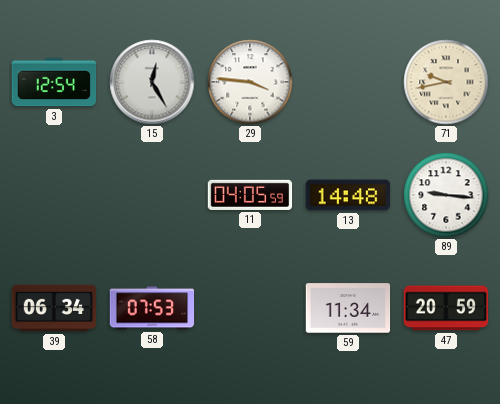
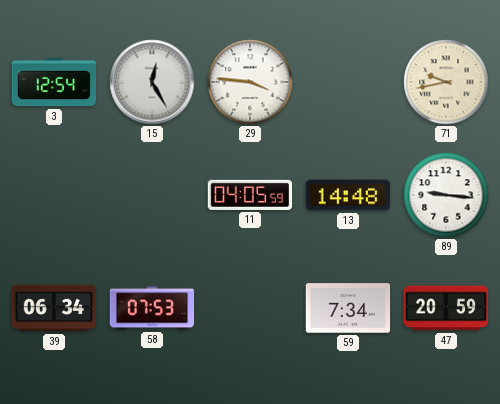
59: 11:34 -> 7:34 (348, 308)
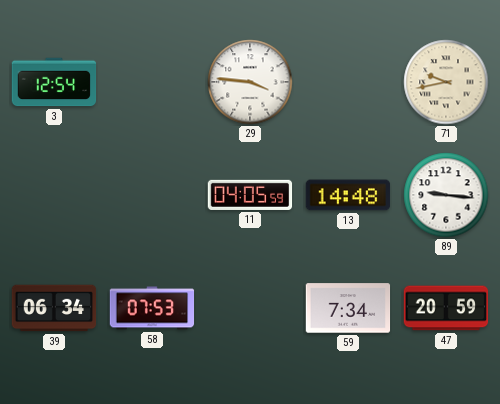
15: 12:25 -> none (152, 82)
